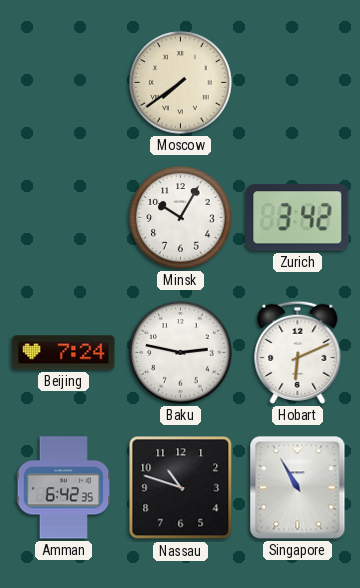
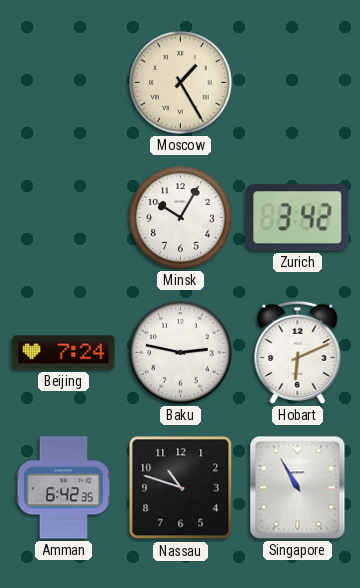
Moscow: 7:39 -> 1:25 (181, 83)
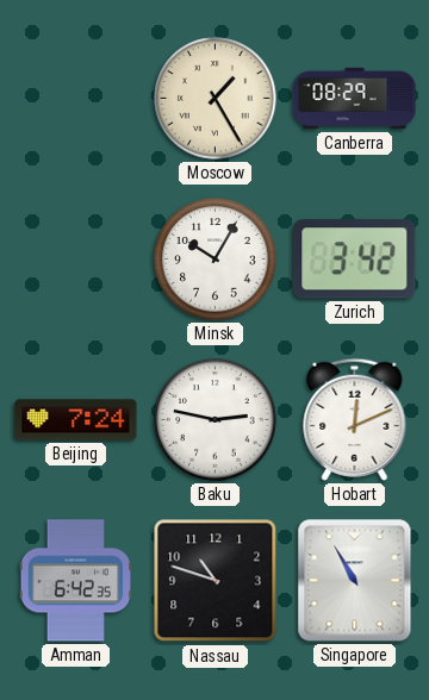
Canberra: none -> 08:29 (355, 99)
Hobart: 6:11 -> 12:11 (355, 419)
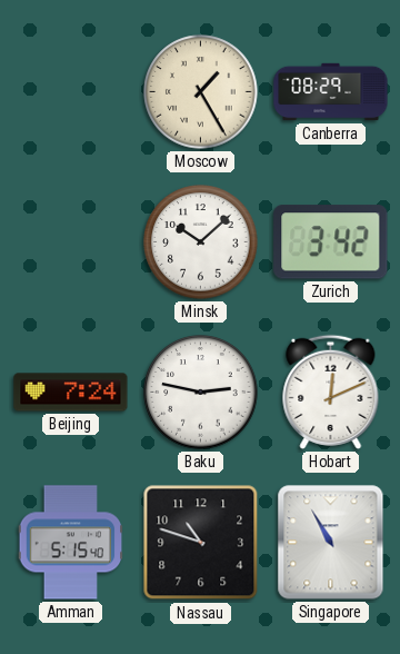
Minsk: 10:05 -> 10:08 (201, 242)
Amman: 6:42 -> 5:15 (71, 543)
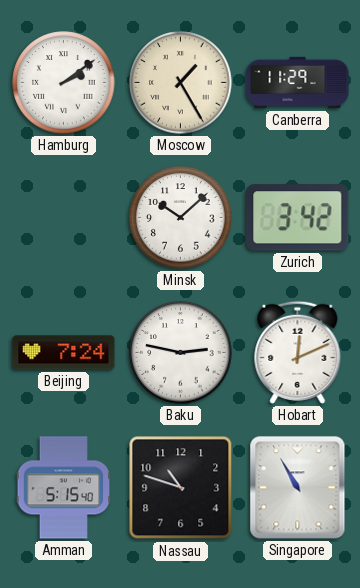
Hamburg: none -> 2:09 (64, 83)
Canberra: 08:29 -> 11:29 (298, 83)
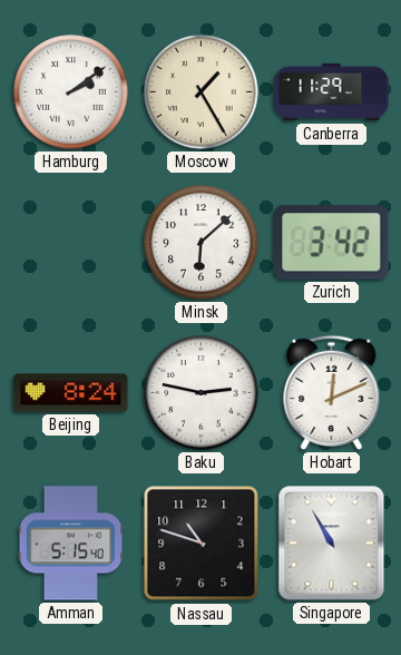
Minsk: 10:08 -> 6:08 (202, 243)
Beijing: 7:24 -> 8:24 (71, 393)
